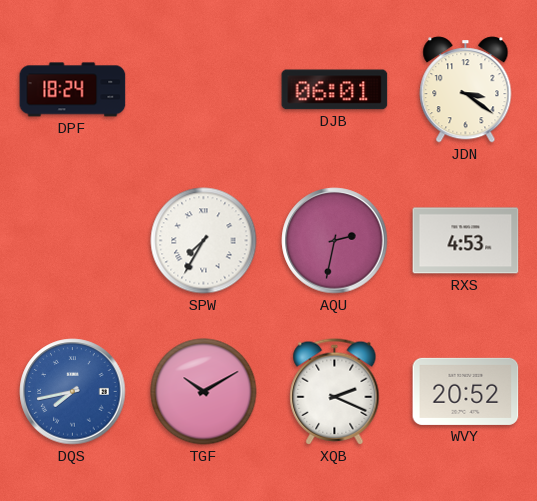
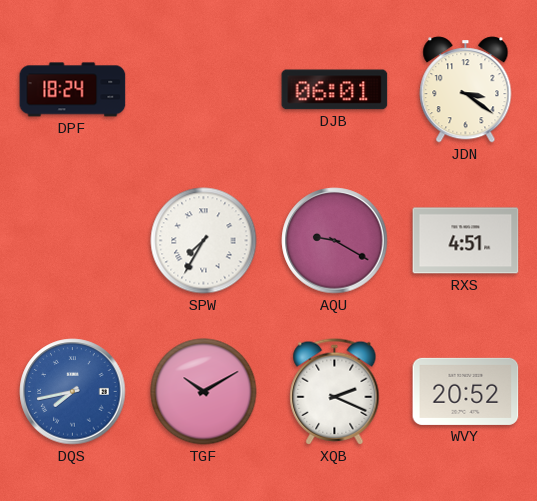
AQU: 2:32 -> 9:20 (335, 241)
RXS: 4:53 -> 4:51 (466, 241)
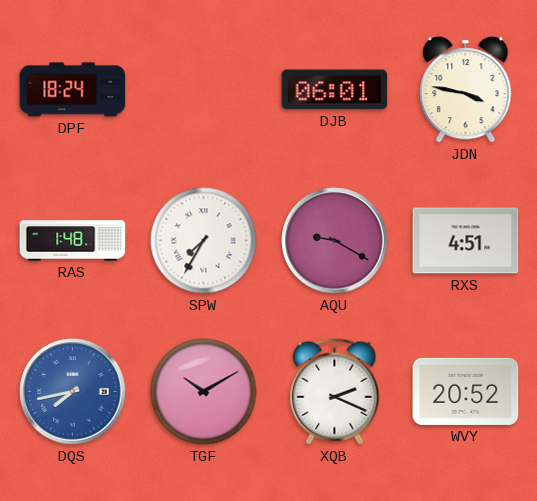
JDN: 3:21 -> 3:47 (466, 90)
RAS: none -> 1:48 (73, 241)
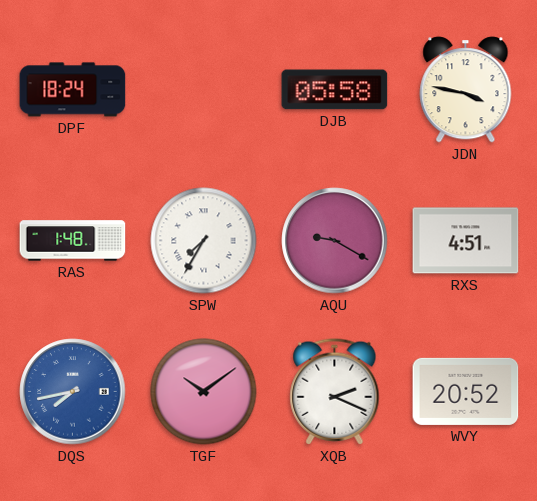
DJB: 06:01 -> 05:58 (335, 90)
TGF: 10:10 -> 10:09 (204, 392)
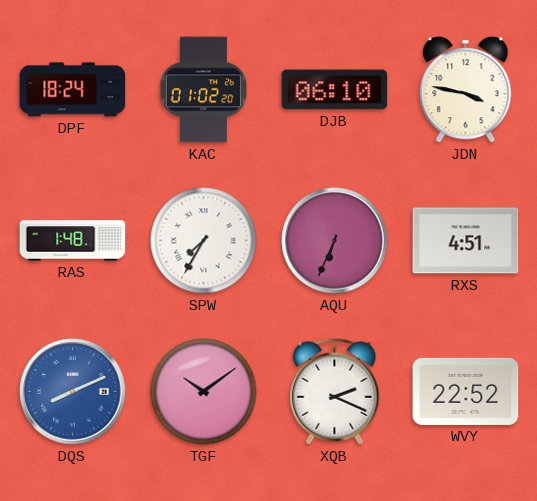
KAC: none -> 01:02 (203, 90)
DJB: 05:58 -> 06:10 (335, 90)
AQU: 9:20 -> 6:34 (335, 241)
DQS: 7:43 -> 8:11 (73, 392)
WVY: 20:52 -> 22:52 (466, 391)
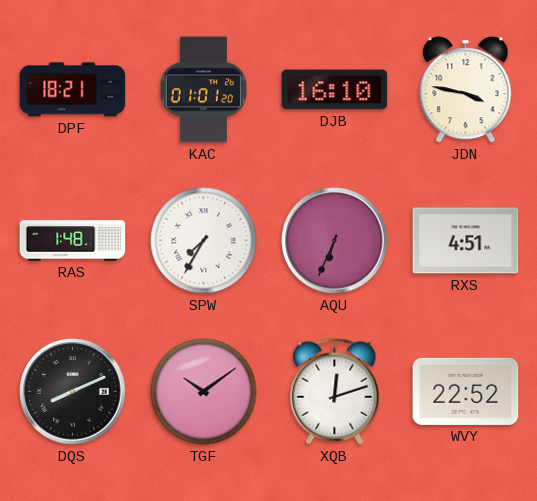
DPF: 18:24 -> 18:21 (73, 90)
KAC: 01:02 -> 01:01 (203, 90)
DJB: 06:10 -> 16:10 (335, 90)
DQS dial: blue -> black (73, 392)
XQB: 2:19 -> 12:12 (335, 392)
